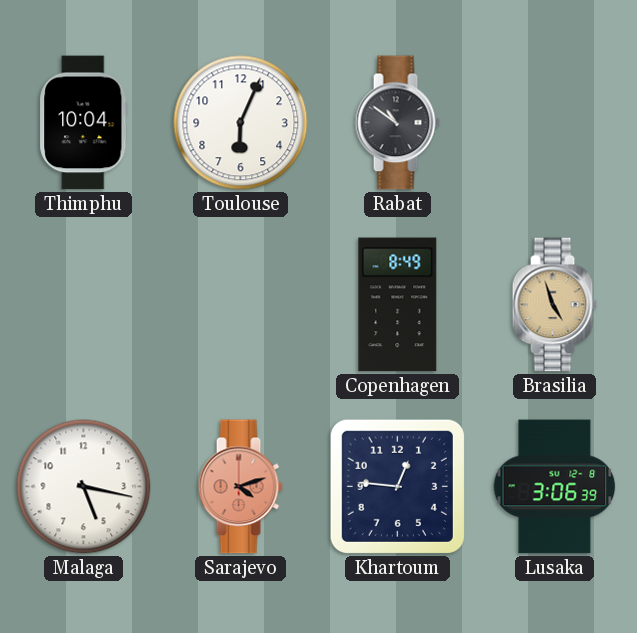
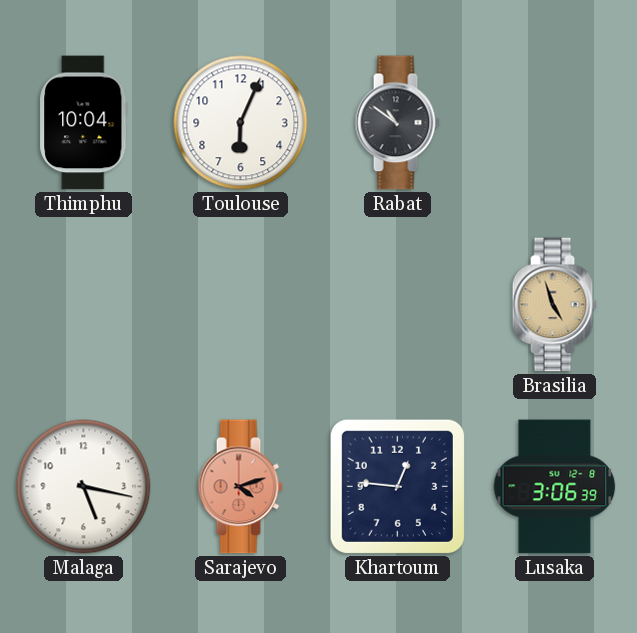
Copenhagen: 8:49 -> none (398, 305)
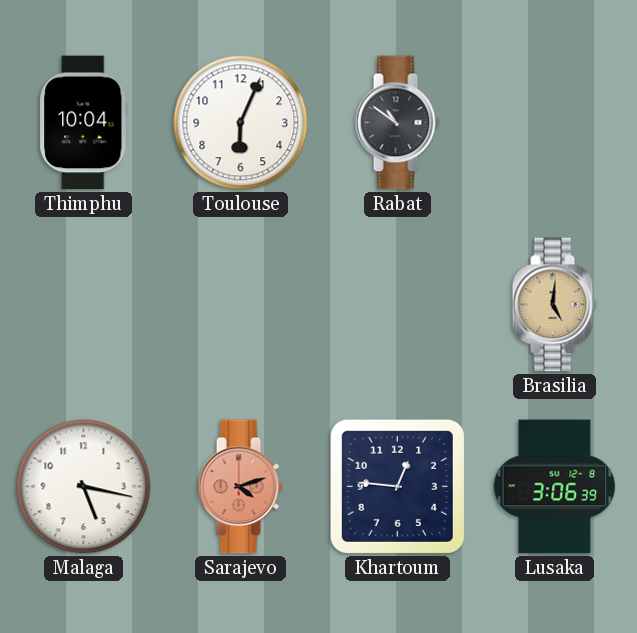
Brasilia: 4:57 -> 5:01 (554, 305)
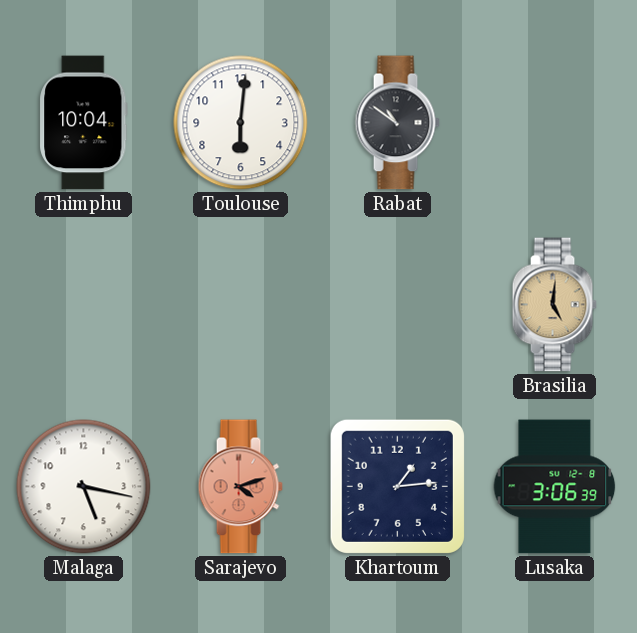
Toulouse: 6:04 -> 6:01 (241, 123)
Khartoum: 12:46 -> 1:14 (397, 486)
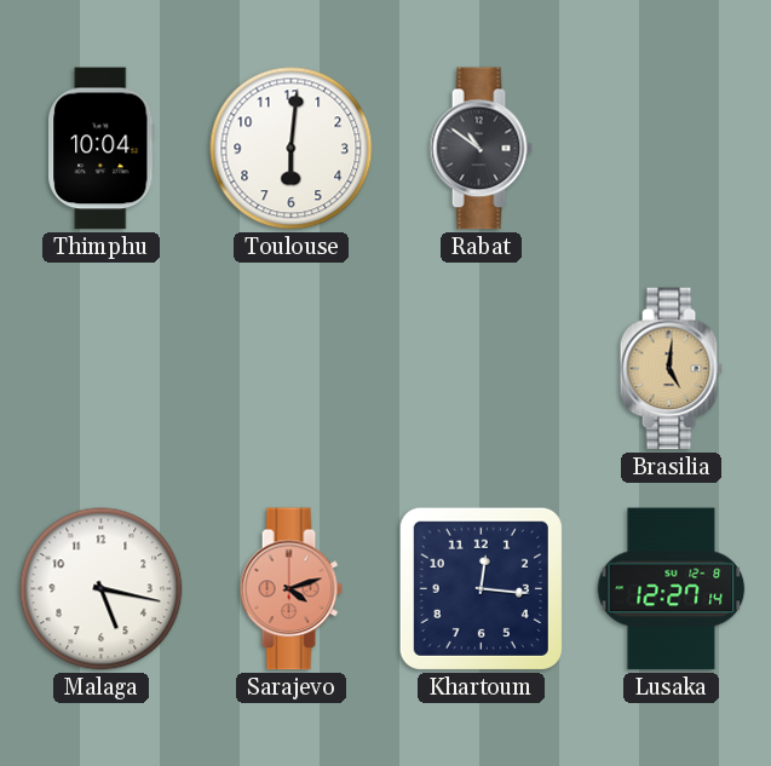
Khartoum: 1:14 -> 12:16 (481, 588)
Lusaka: 3:06 -> 12:27 (672, 589)
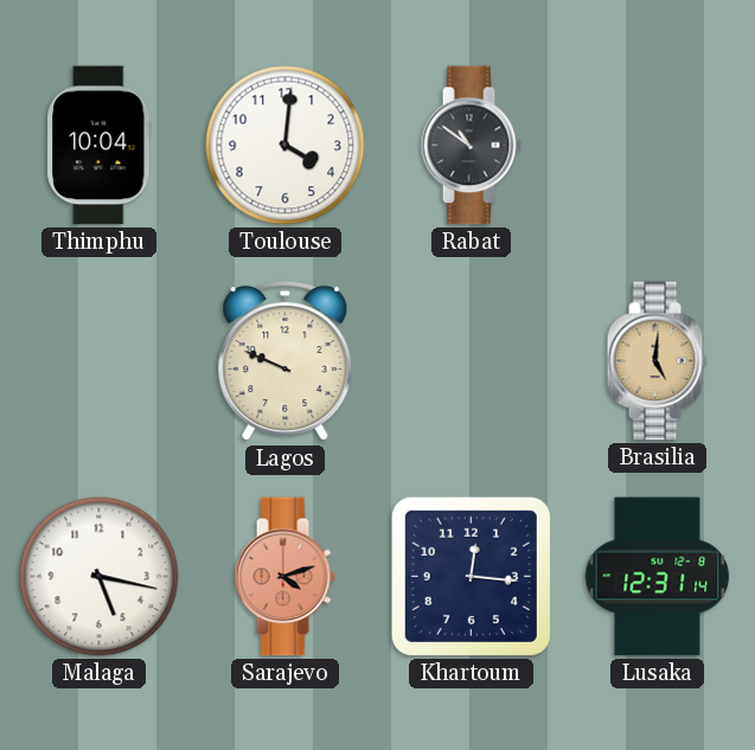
Toulouse: 6:01 -> 4:01 (286, 146)
Lagos: none -> 9:49 (286, 363)
Lusaka: 12:27 -> 12:31 (658, 577)
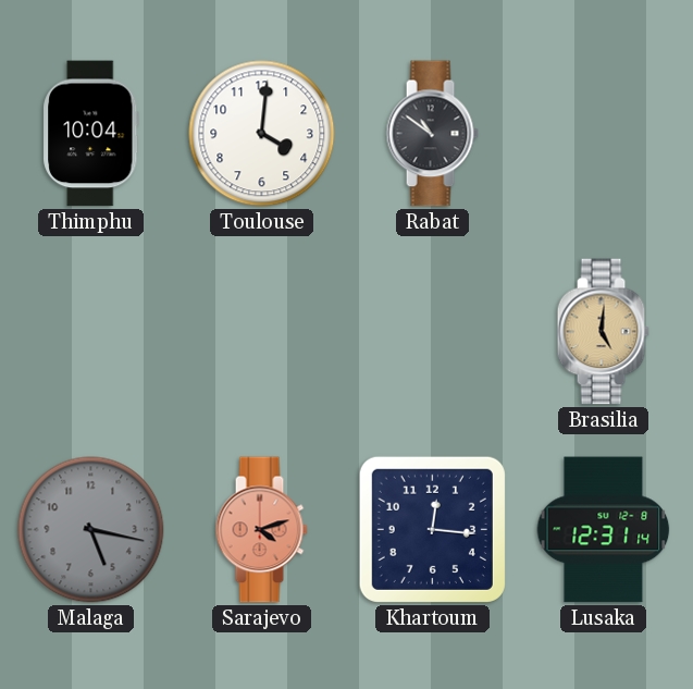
Lagos: 9:49 -> none (286, 363)
Malaga dial: white -> grey (91, 530)
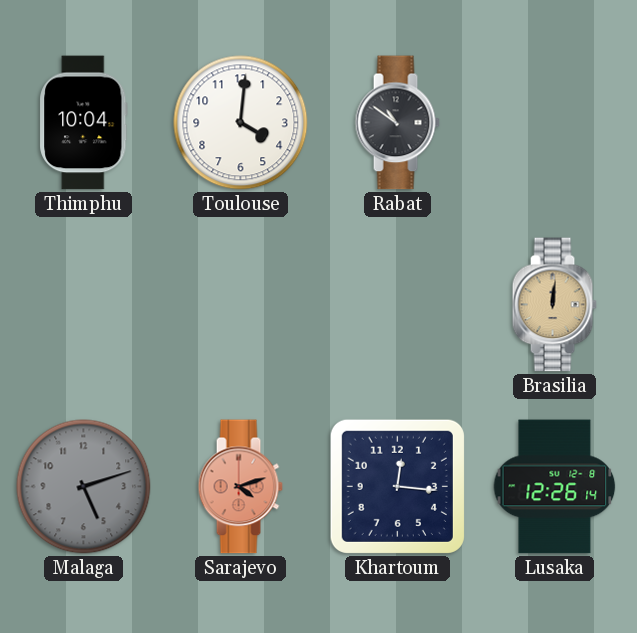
Brasilia: 5:01 -> 12:01 (554, 305)
Malaga: 5:17 -> 5:12 (84, 487)
Lusaka: 12:31 -> 12:26 (555, 487)
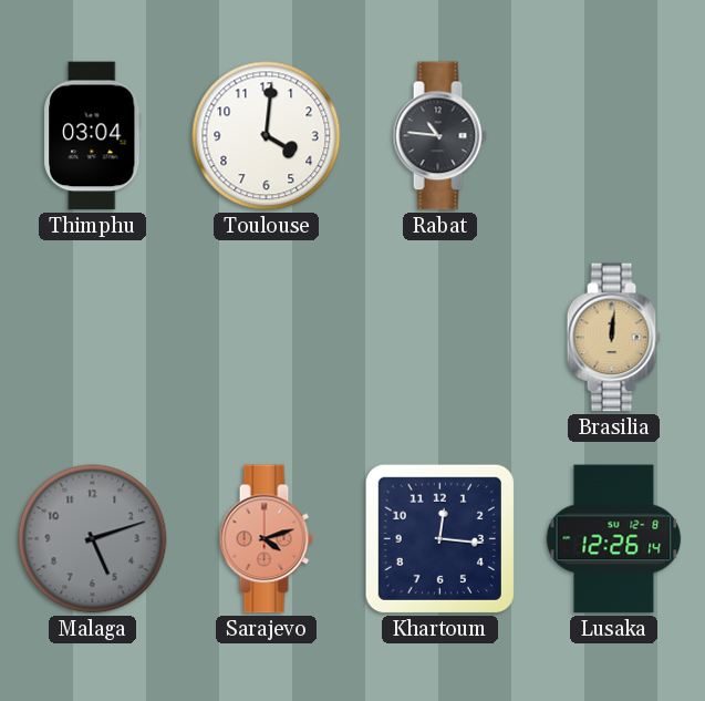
Thimphu: 10:04 -> 03:04 (93, 136)
Rabat: 10:51 -> 10:46 (439, 136)
